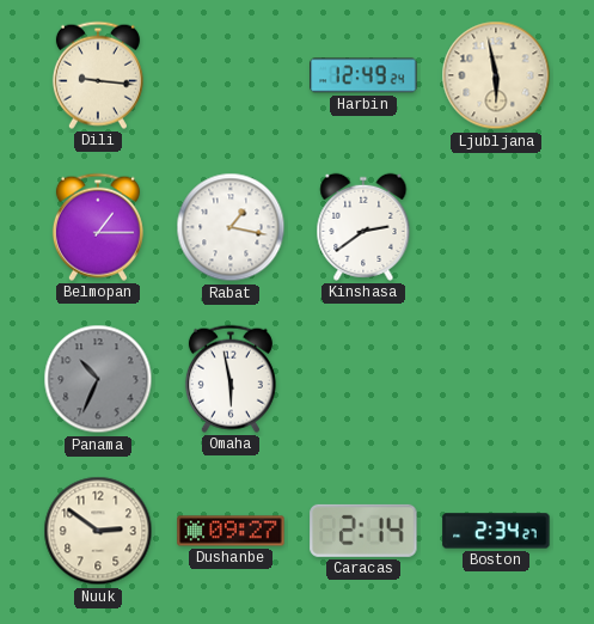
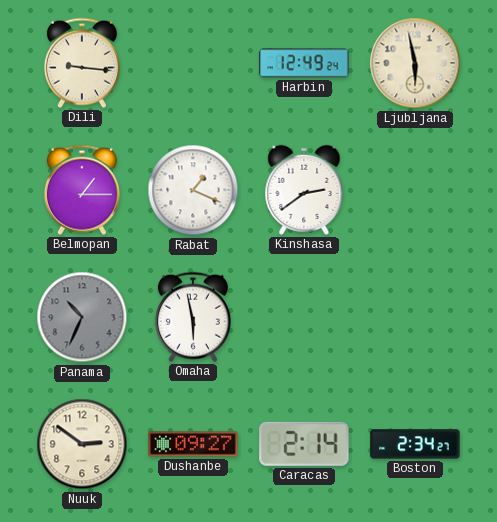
Rabat: 1:17 -> 1:19 (193, 190)
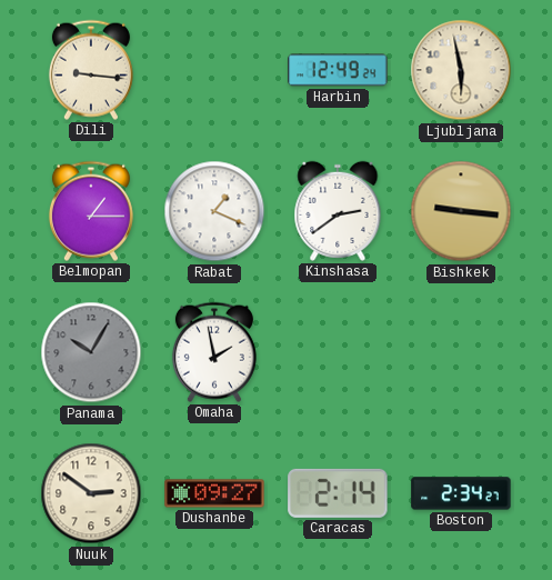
Bishkek: none -> 9:16 (461, 211)
Panama: 10:34 -> 10:05 (91, 352)
Omaha: 5:58 -> 1:58 (214, 352)
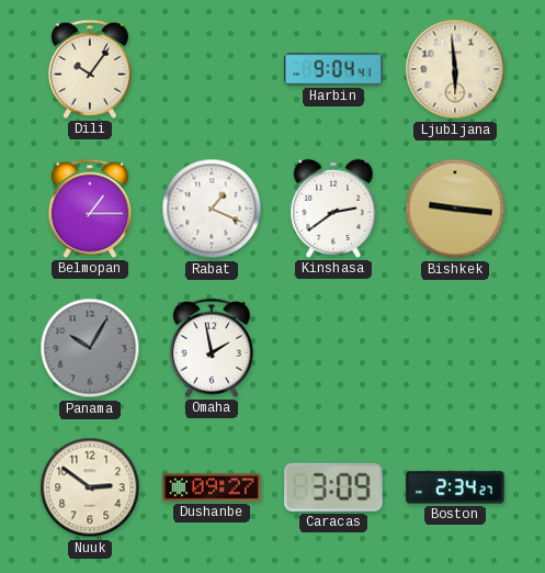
Dili: 9:16 -> 10:06 (90, 69)
Harbin: 12:49 -> 9:04 (333, 69)
Ljubljana: 5:58 -> 5:59 (455, 69)
Caracas: 2:14 -> 3:09 (333, 487)
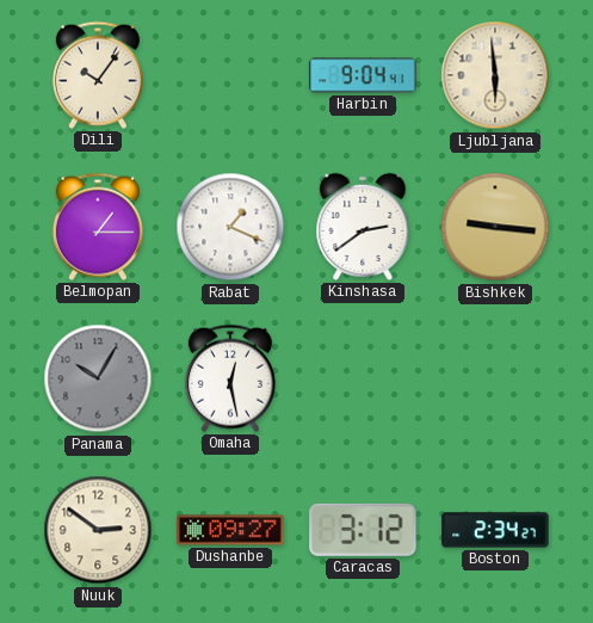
Omaha: 1:58 -> 12:28 (230, 378)
Caracas: 3:09 -> 3:12 (363, 530)
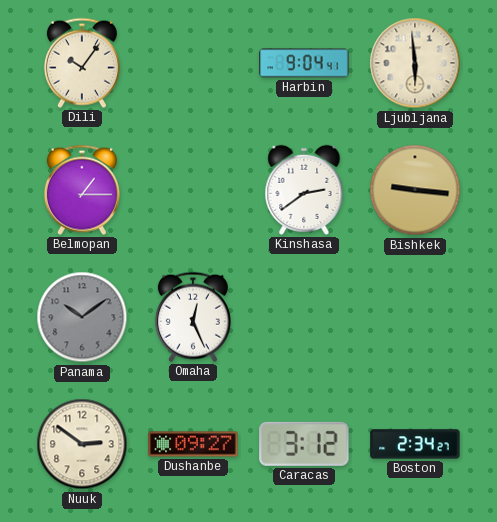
Rabat: 1:19 -> none (230, 227)
Panama: 10:05 -> 10:09 (82, 317)
Omaha: 12:28 -> 12:26 (193, 317)
